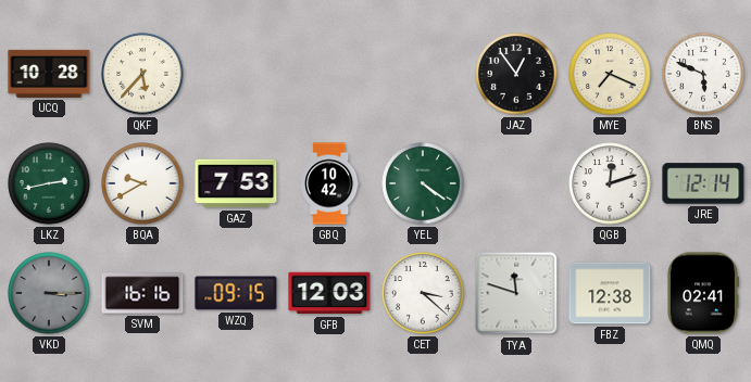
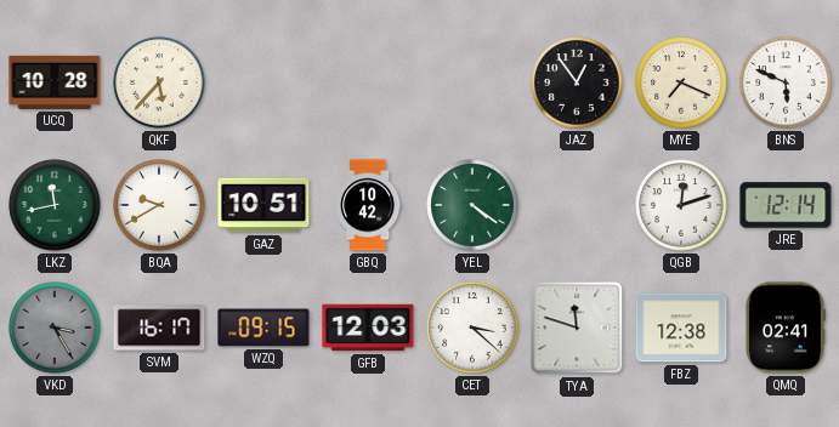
LKZ: 2:43 -> 11:43 (55, 205)
GAZ: 7:53 -> 10:51 (263, 205)
VKD: 3:15 -> 3:25 (55, 328)
SVM: 16:16 -> 16:17 (159, 328)
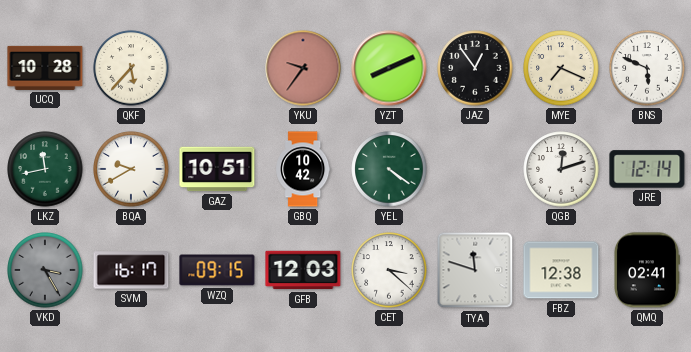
YKU: none -> 9:36 (303, 68)
YZT: none -> 8:11 (389, 68)
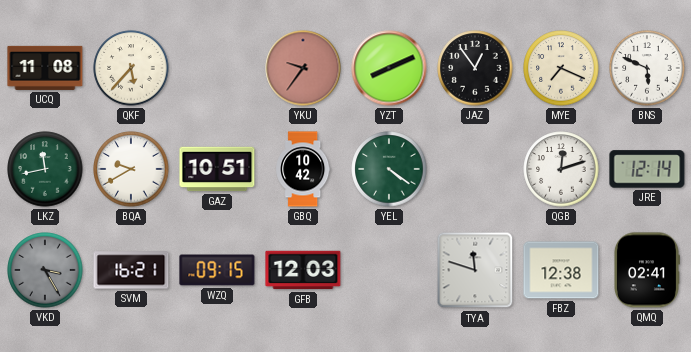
UCQ: 10:28 -> 11:08 (45, 68)
SVM: 16:17 -> 16:21 (131, 270)
CET: 3:22 -> none (389, 270)
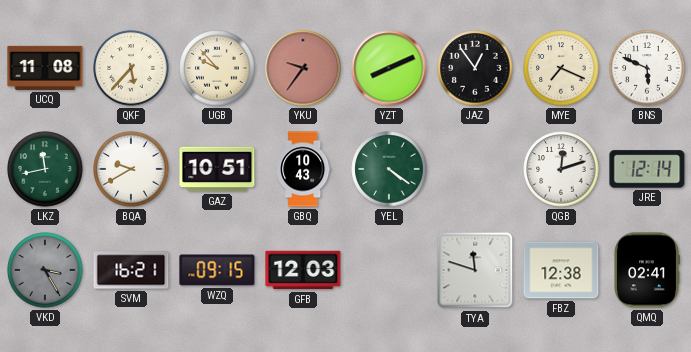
UGB: none -> 9:53 (217, 68)
GBQ: 10:42 -> 10:43 (303, 169)
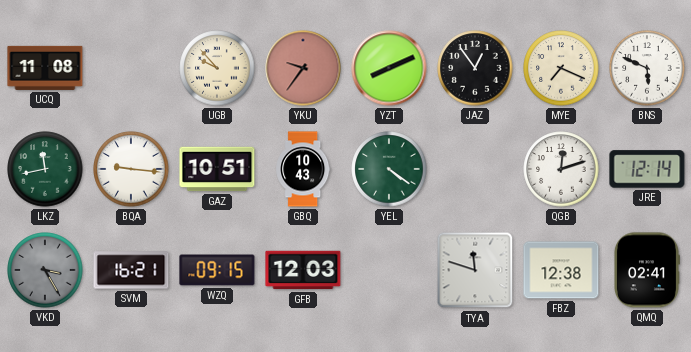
QKF: 5:37 -> none (131, 68)
BQA: 9:40 -> 9:16 (131, 169)
